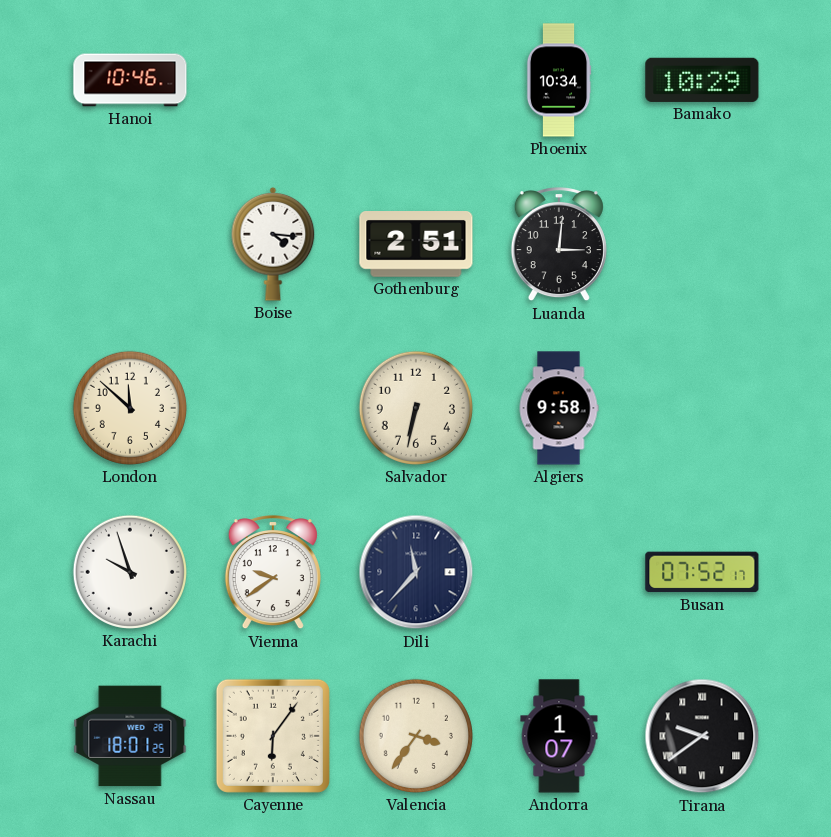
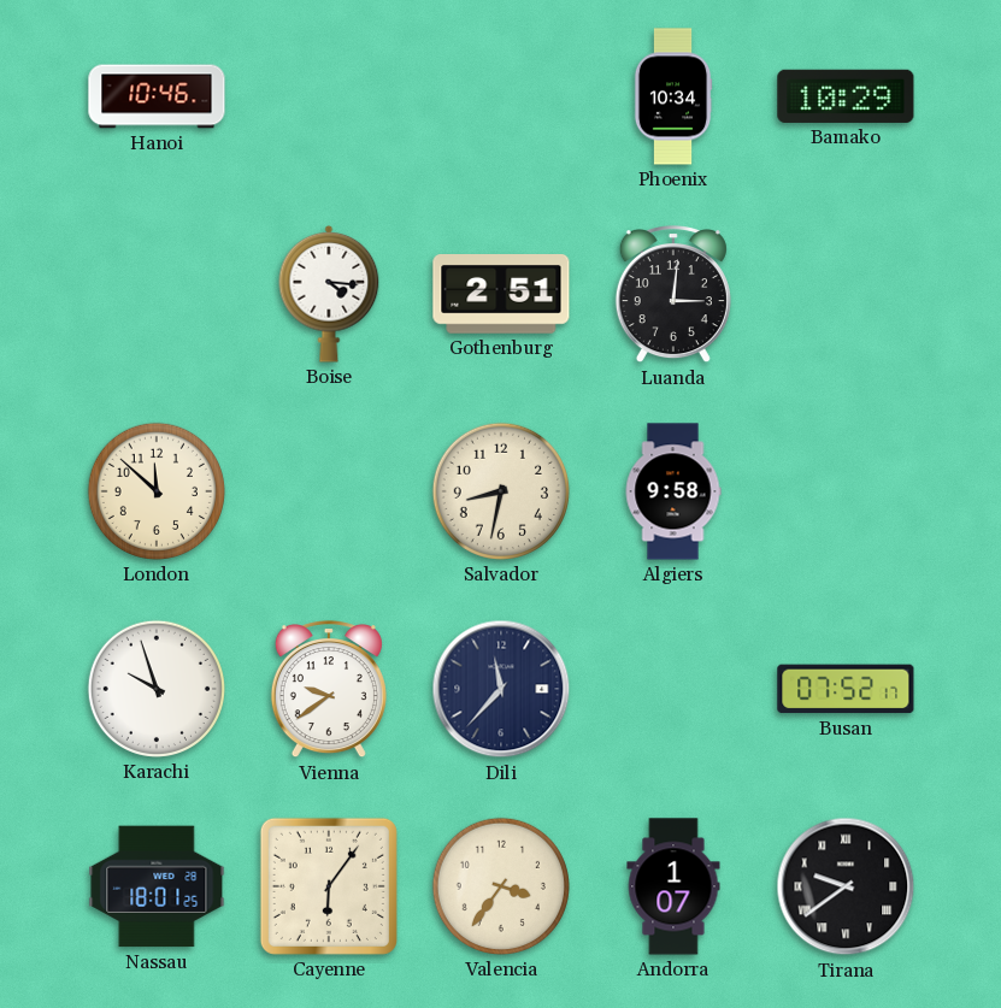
Salvador: 6:32 -> 8:32 (501, 491)
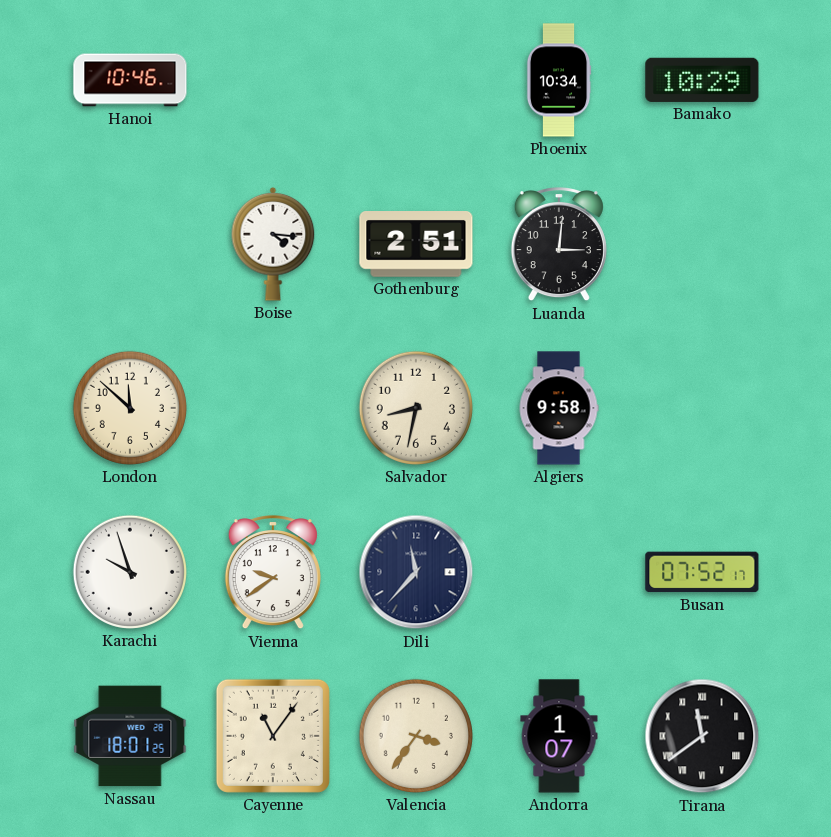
Cayenne: 6:06 -> 11:06 (273, 736)
Tirana: 9:39 -> 11:39 (702, 736)
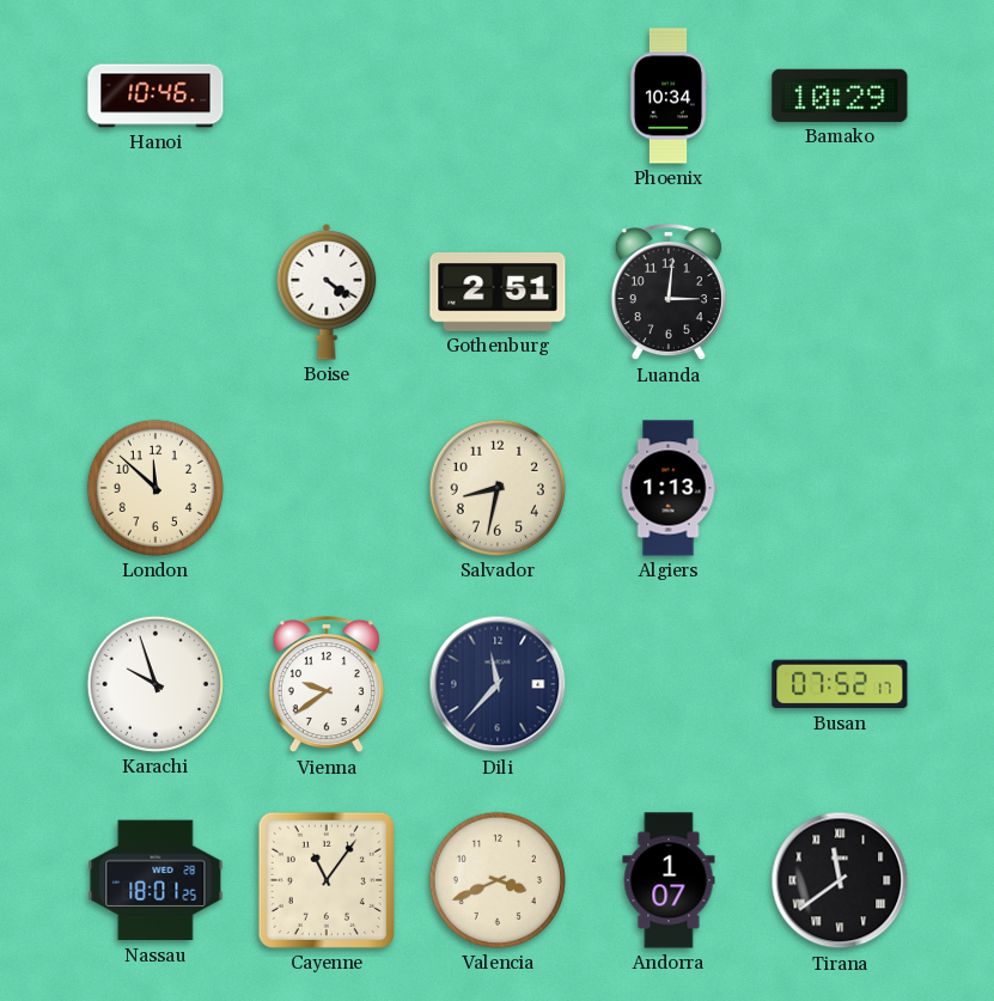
Boise: 4:16 -> 4:21 (327, 292)
Algiers: 9:58 -> 1:13 (669, 488)
Valencia: 3:36 -> 3:41 (498, 880)
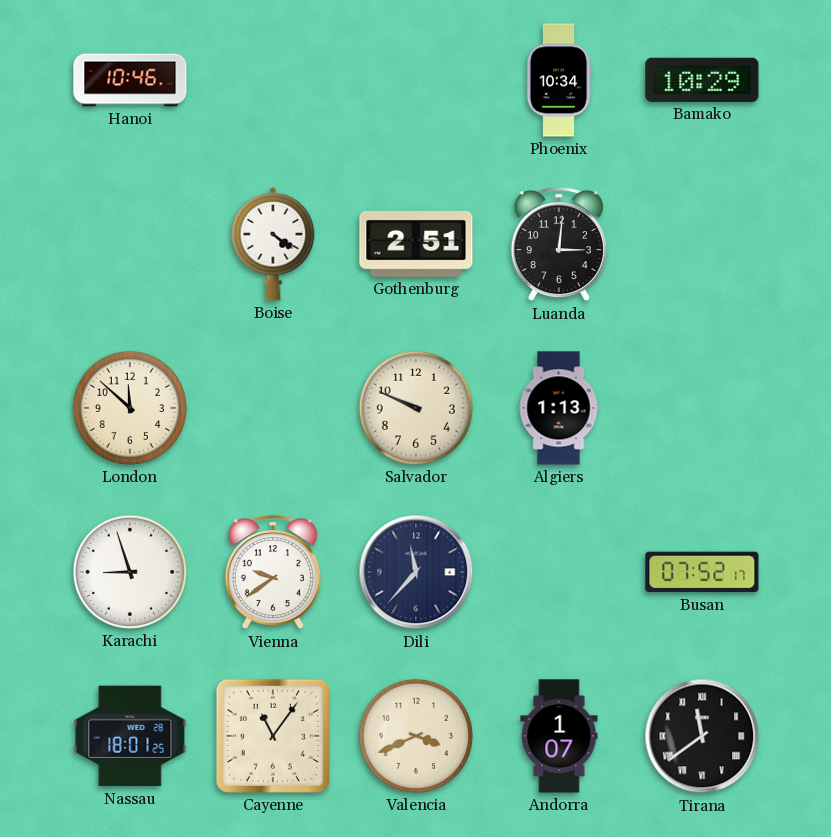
Salvador: 8:32 -> 9:49 (416, 408)
Karachi: 9:57 -> 8:57 (130, 572)
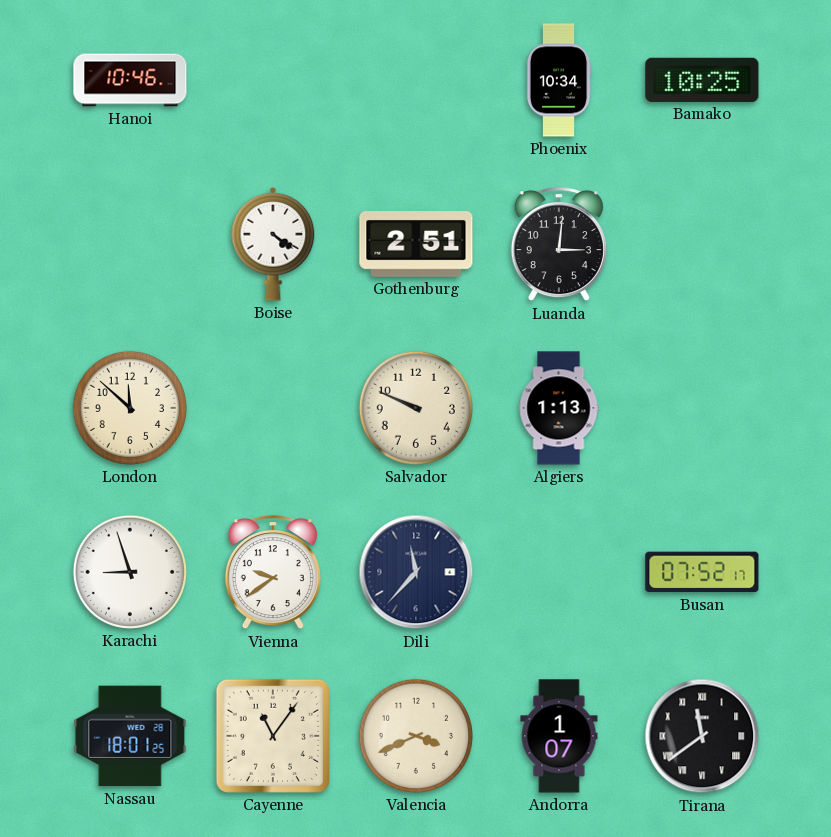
Bamako: 10:29 -> 10:25 (702, 80)
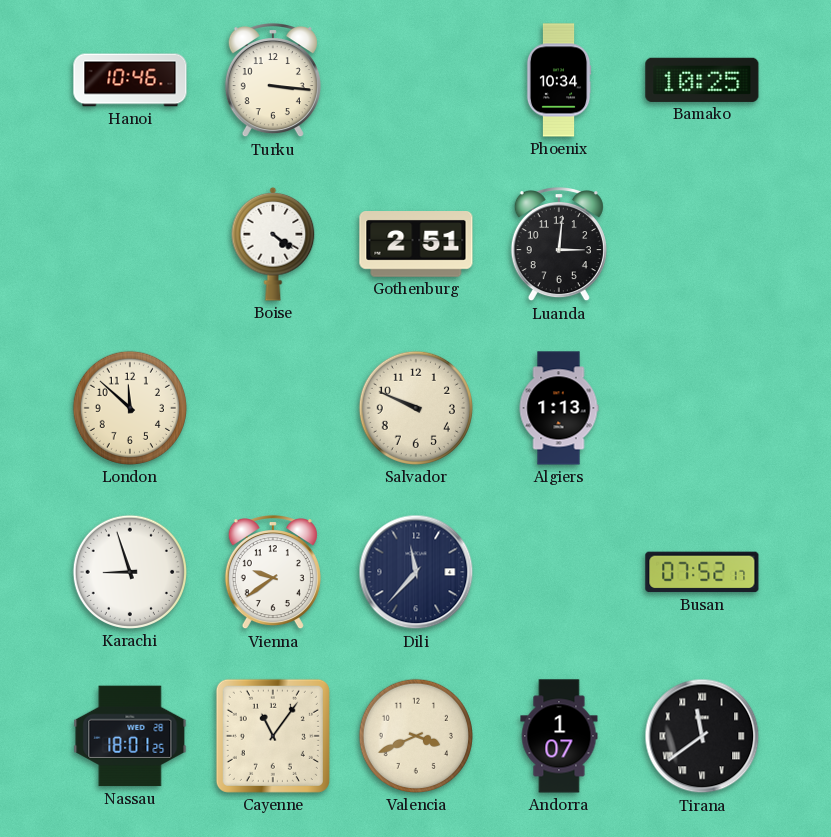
Turku: none -> 3:16 (273, 81)
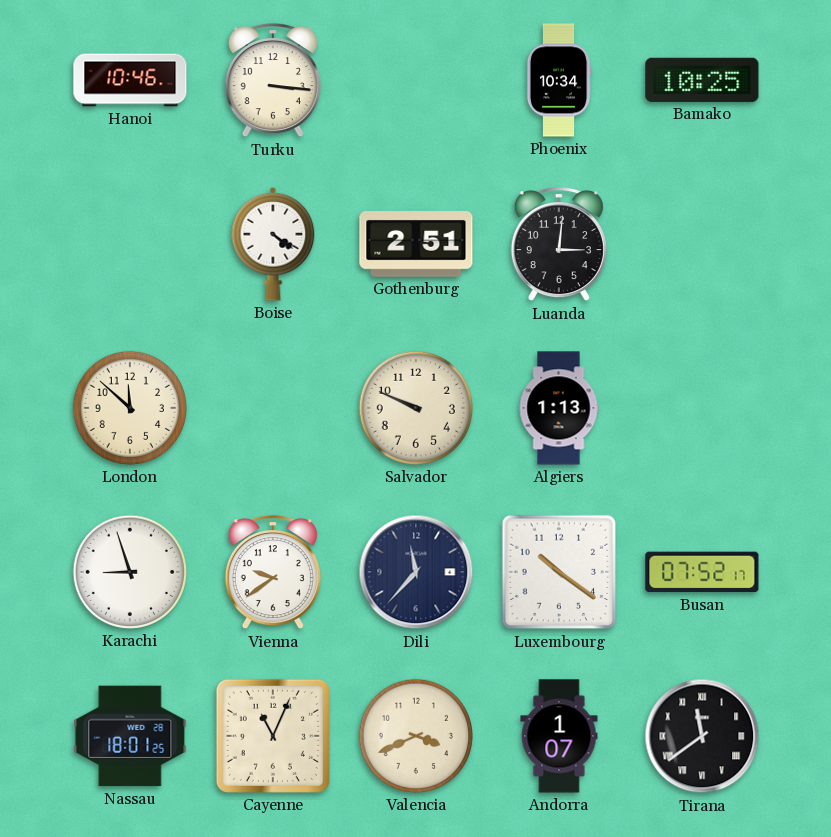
Luxembourg: none -> 10:21 (559, 572)
Cayenne: 11:06 -> 11:04 (273, 736)
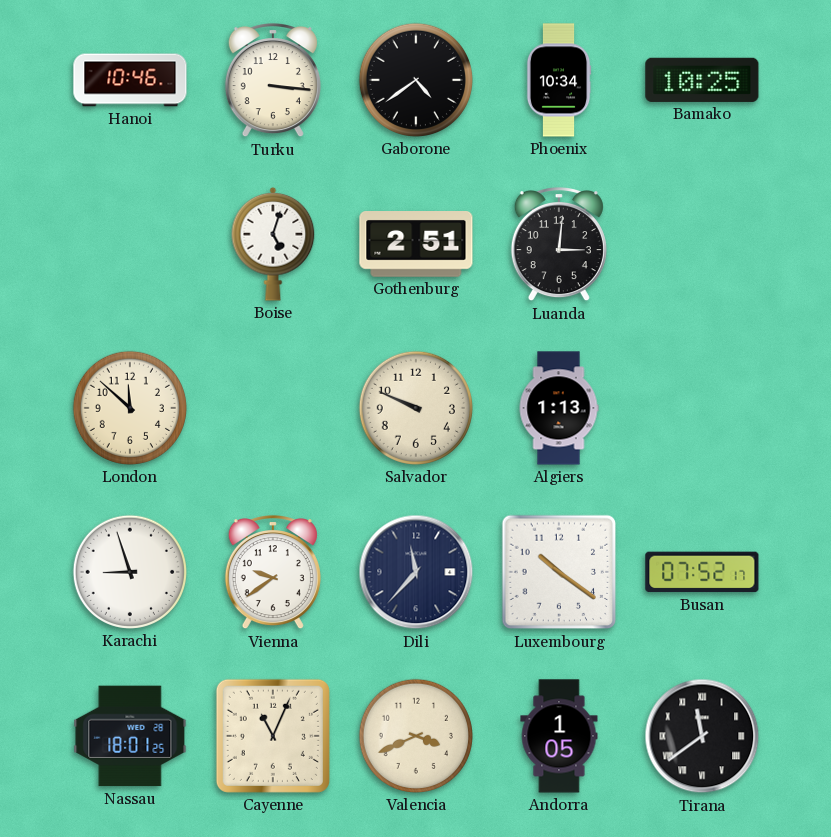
Gaborone: none -> 4:39 (416, 80)
Boise: 4:21 -> 5:03 (273, 244)
Andorra: 1:07 -> 1:05 (559, 736)
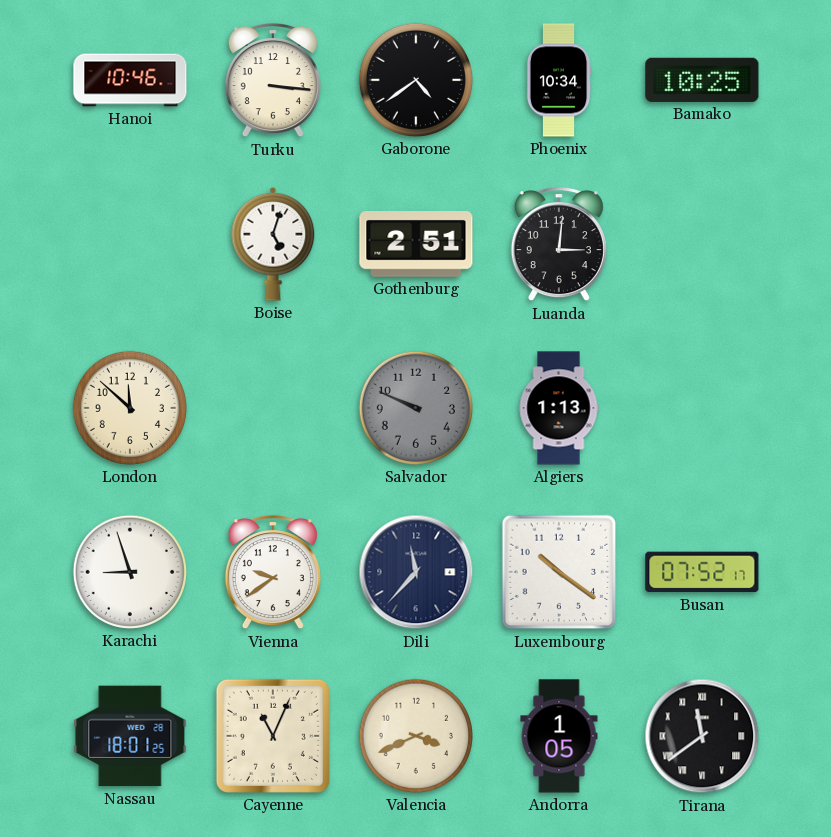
Salvador dial: cream -> grey (416, 408)
